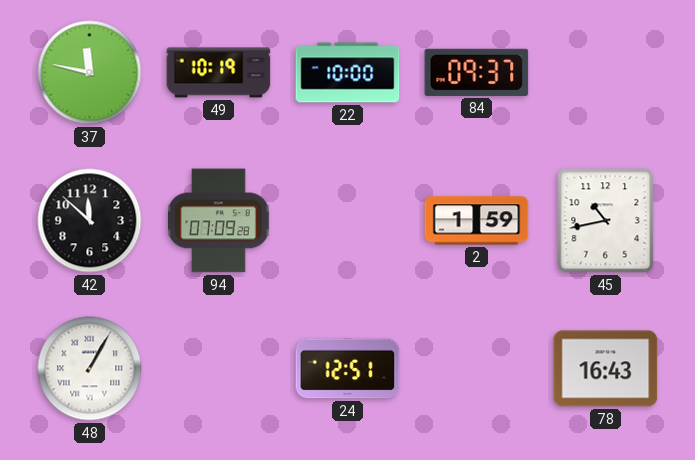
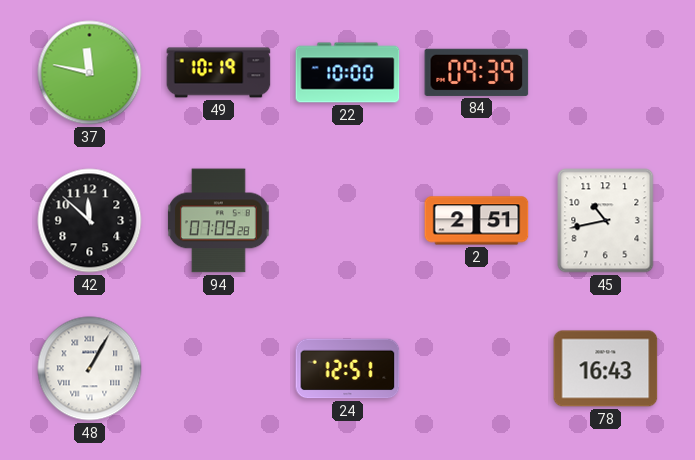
84: 09:37 -> 09:39 (477, 72)
2: 1:59 -> 2:51 (477, 221)
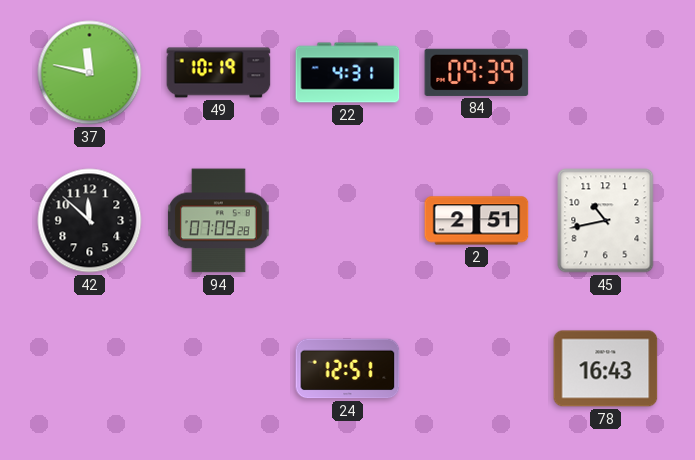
22: 10:00 -> 4:31 (348, 73)
48: 1:05 -> none (90, 369)
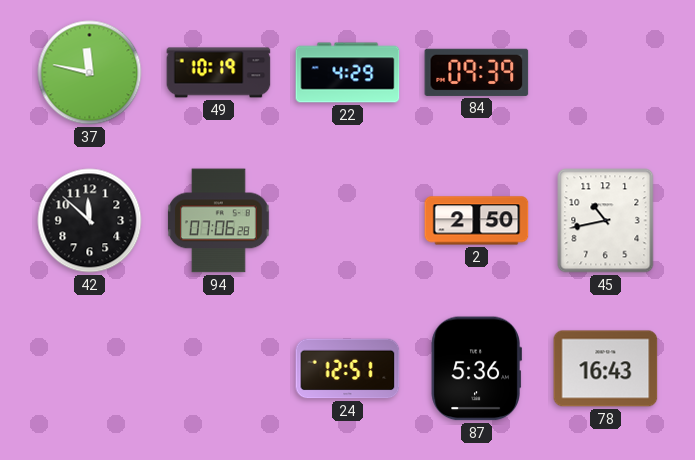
22: 4:31 -> 4:29 (348, 73)
94: 07:09 -> 07:06 (219, 221)
2: 2:51 -> 2:50 (477, 221)
87: none -> 5:36 (476, 369)
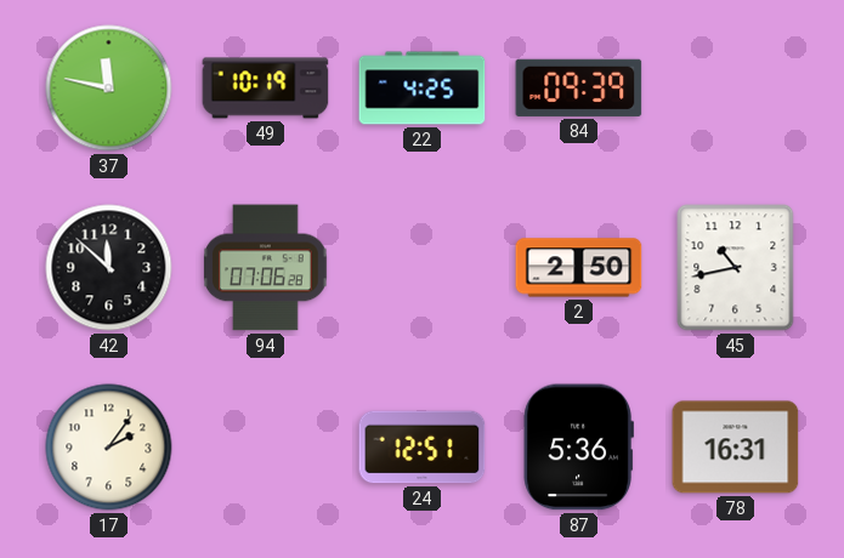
22: 4:29 -> 4:25 (423, 89)
17: none -> 2:06 (109, 448)
78: 16:43 -> 16:31 (736, 448)
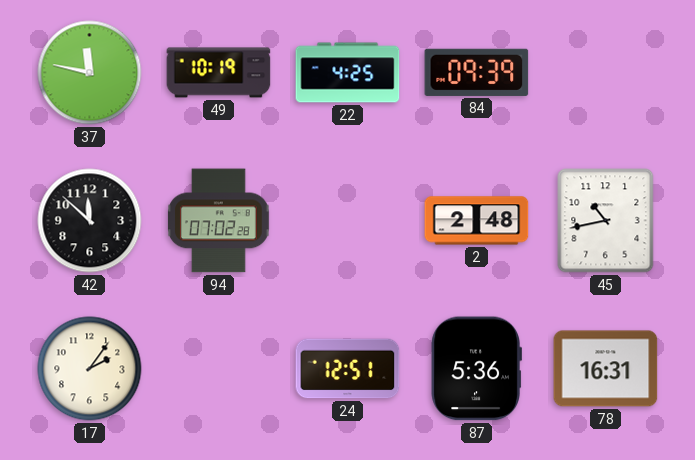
94: 07:06 -> 07:02 (219, 221)
2: 2:50 -> 2:48 (477, 221)
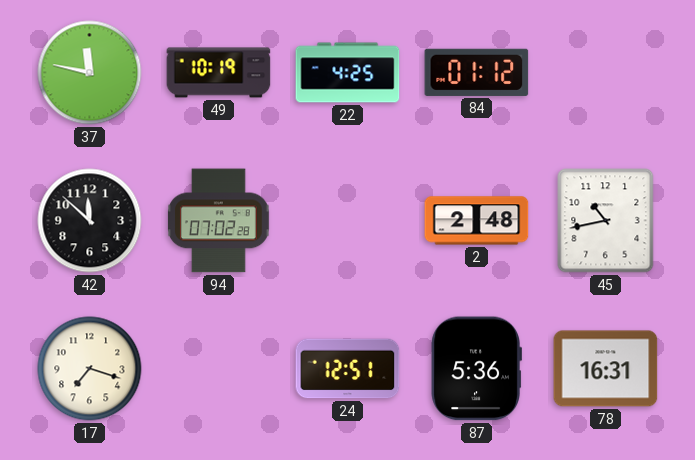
84: 09:39 -> 01:12 (477, 72)
17: 2:06 -> 7:18 (90, 369)
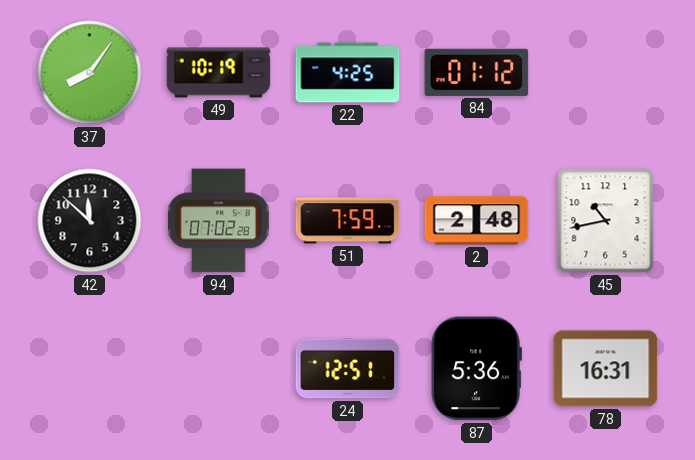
37: 11:47 -> 8:06 (90, 73)
51: none -> 7:59 (348, 221)
17: 7:18 -> none (90, 369)
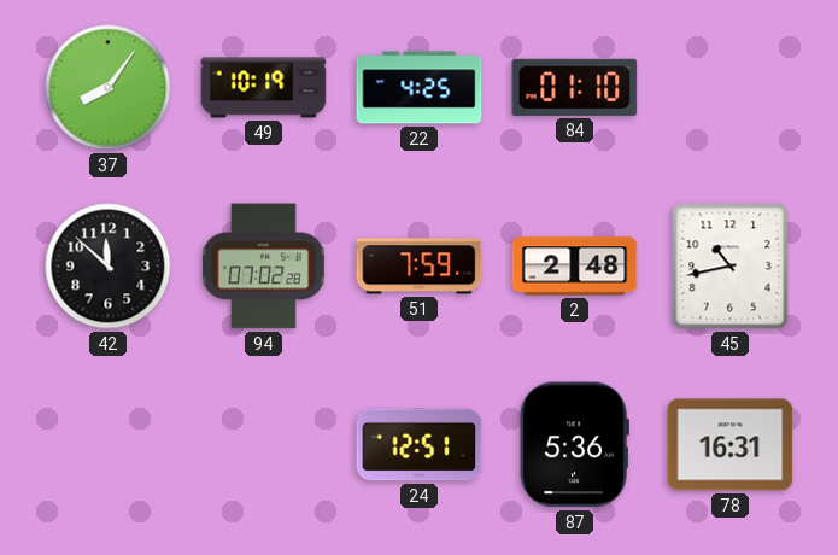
84: 01:12 -> 01:10 (575, 87)
